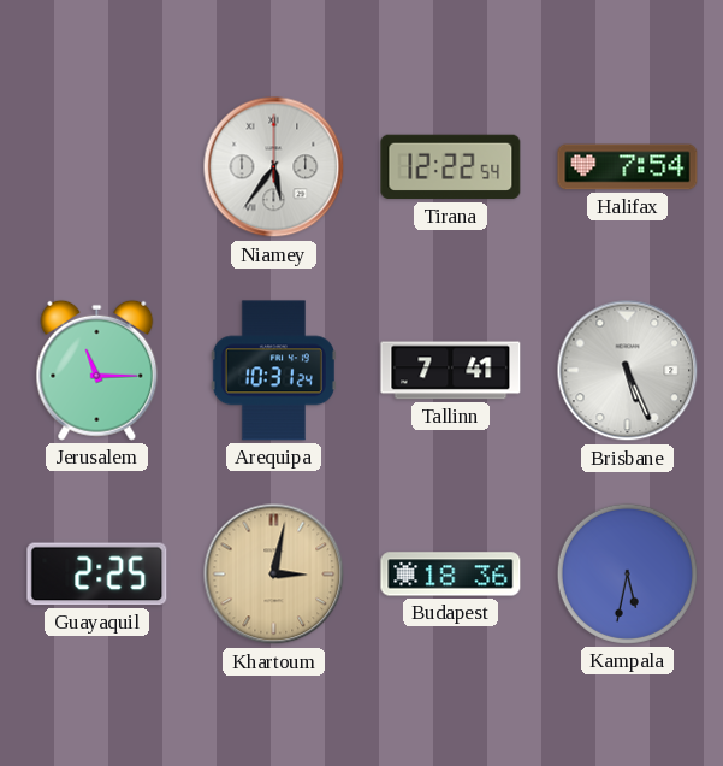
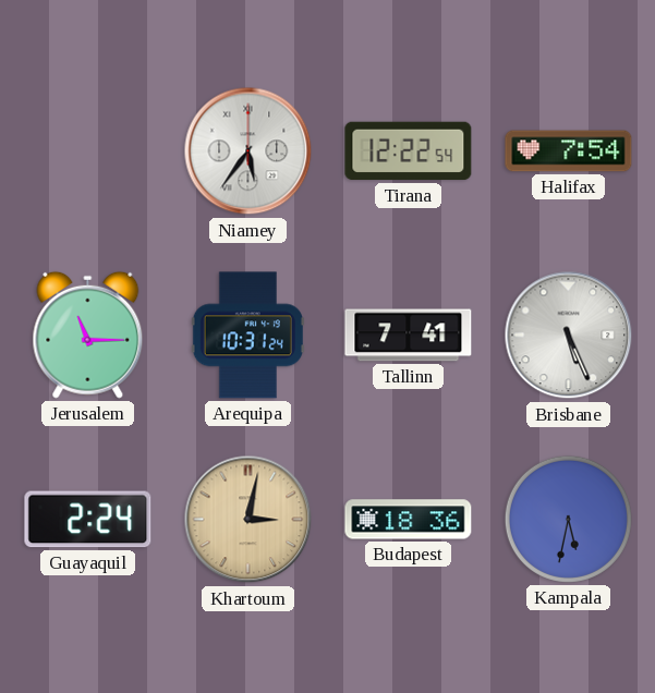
Guayaquil: 2:25 -> 2:24 (88, 520)
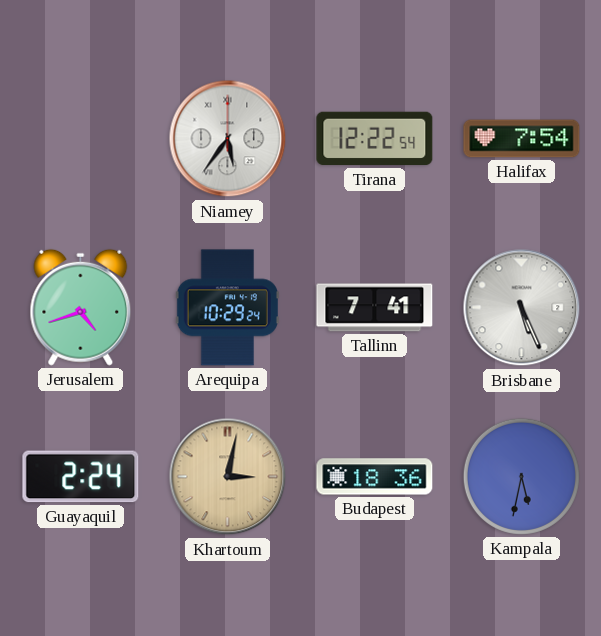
Jerusalem: 11:15 -> 4:42 (81, 307)
Arequipa: 10:31 -> 10:29 (227, 308)
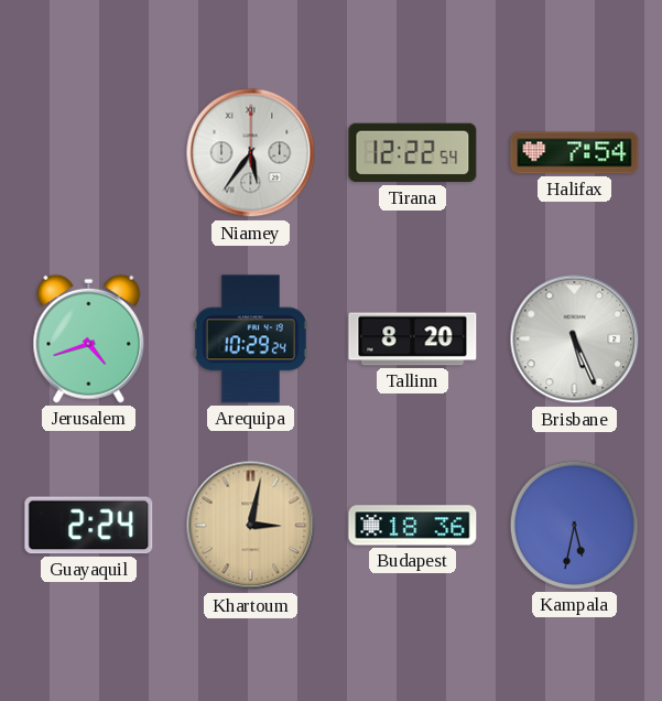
Tallinn: 7:41 -> 8:20 (413, 339)
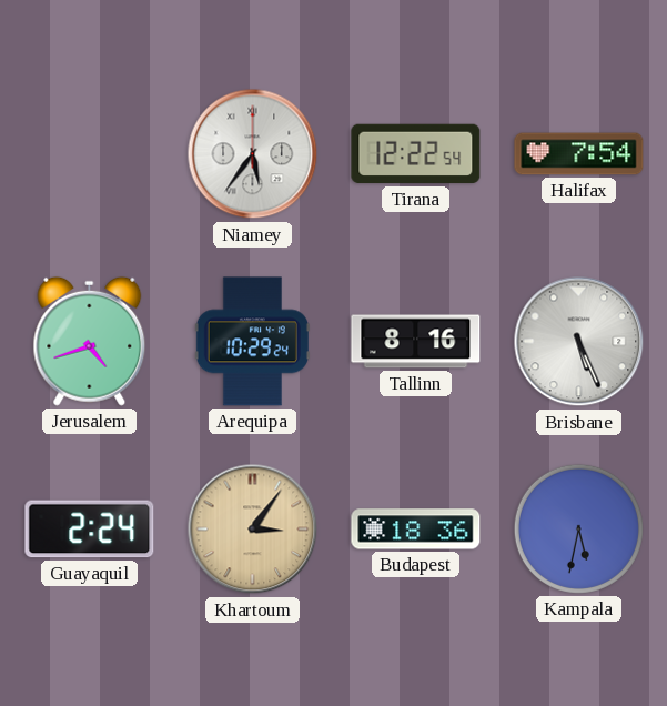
Tallinn: 8:20 -> 8:16 (416, 342)
Khartoum: 3:02 -> 3:06 (253, 529)
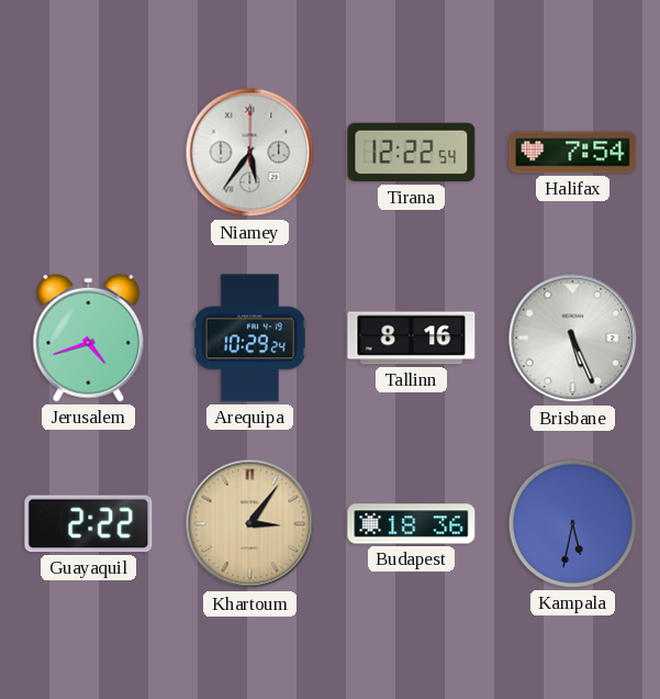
Guayaquil: 2:24 -> 2:22 (89, 524)
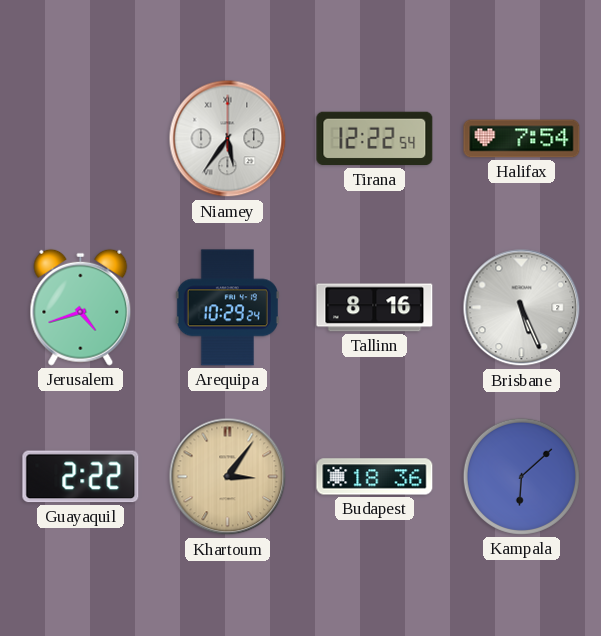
Kampala: 5:32 -> 6:08 (521, 476)
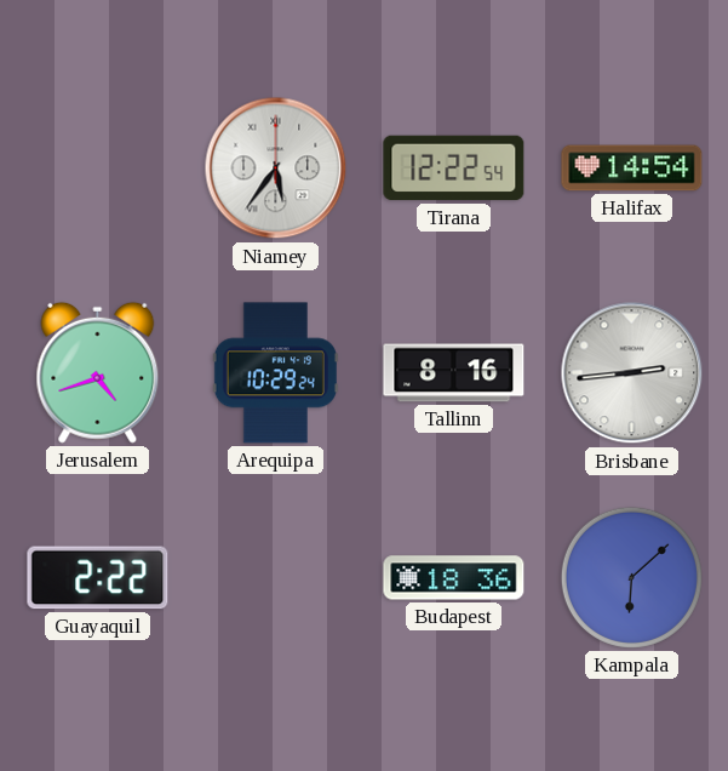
Halifax: 7:54 -> 14:54 (632, 169)
Brisbane: 5:26 -> 2:44 (632, 373)
Khartoum: 3:06 -> none (228, 477)
